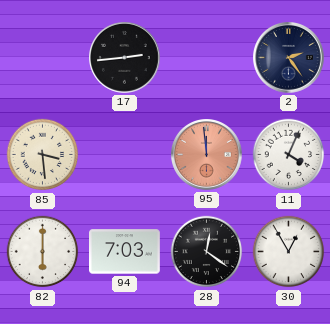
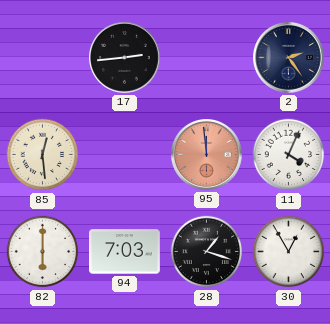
85: 3:29 -> 12:29 (43, 155)
28: 12:21 -> 1:18 (207, 252)
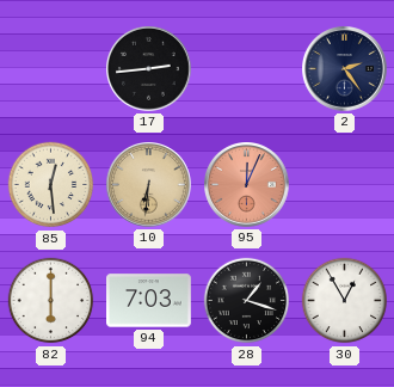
10: none -> 6:31 (149, 185)
95: 11:59 -> 12:04 (247, 185)
11: 4:04 -> none (289, 155)
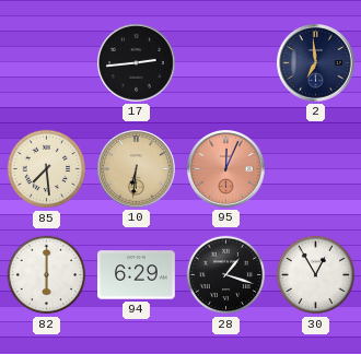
2: 2:24 -> 6:59 (316, 63)
85: 12:29 -> 7:29 (47, 169)
94: 7:03 -> 6:29 (137, 275)
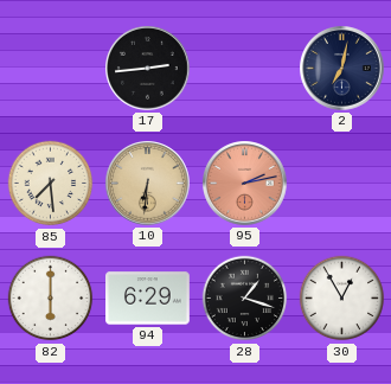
2: 6:59 -> 7:02 (342, 69)
95: 12:04 -> 2:13 (245, 184)
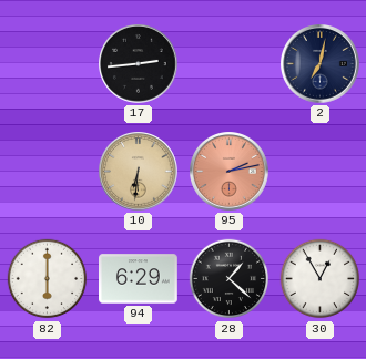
85: 7:29 -> none (51, 184)
28: 1:18 -> 1:22 (230, 279)
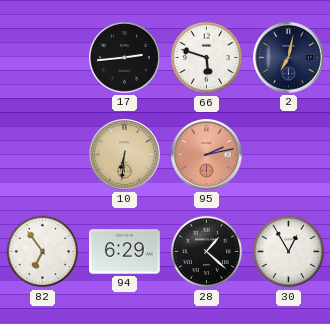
66: none -> 5:48 (207, 58)
82: 6:00 -> 6:54 (43, 252)
